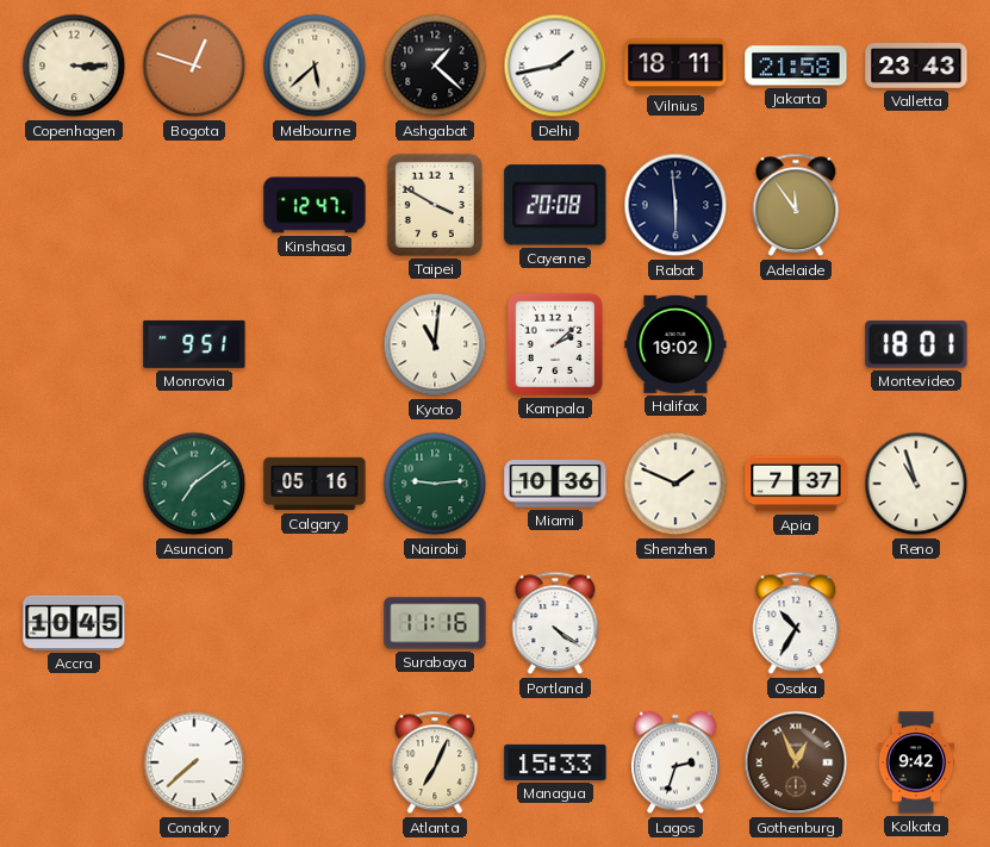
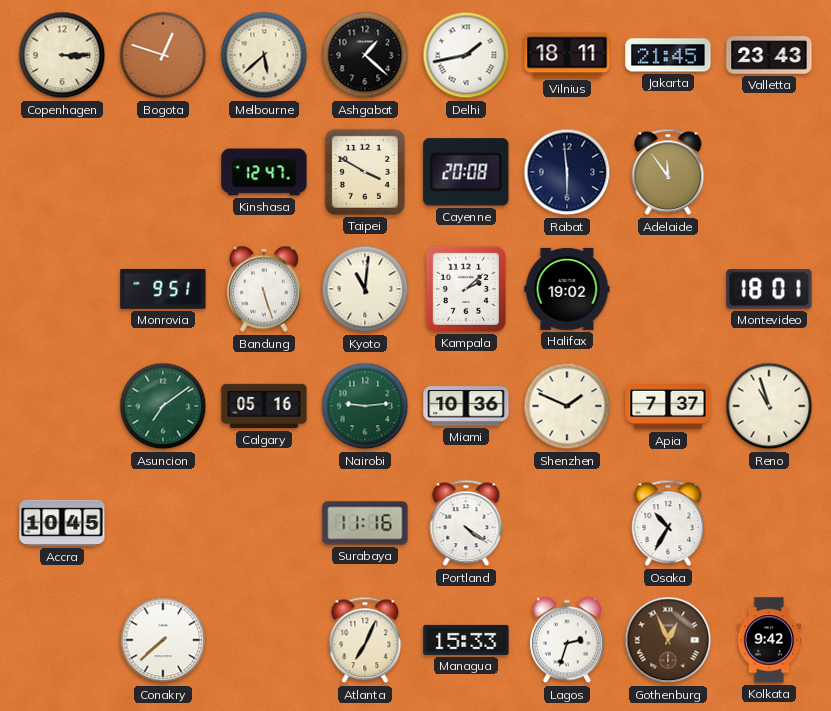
Jakarta: 21:58 -> 21:45 (668, 55)
Bandung: none -> 5:27 (264, 289)
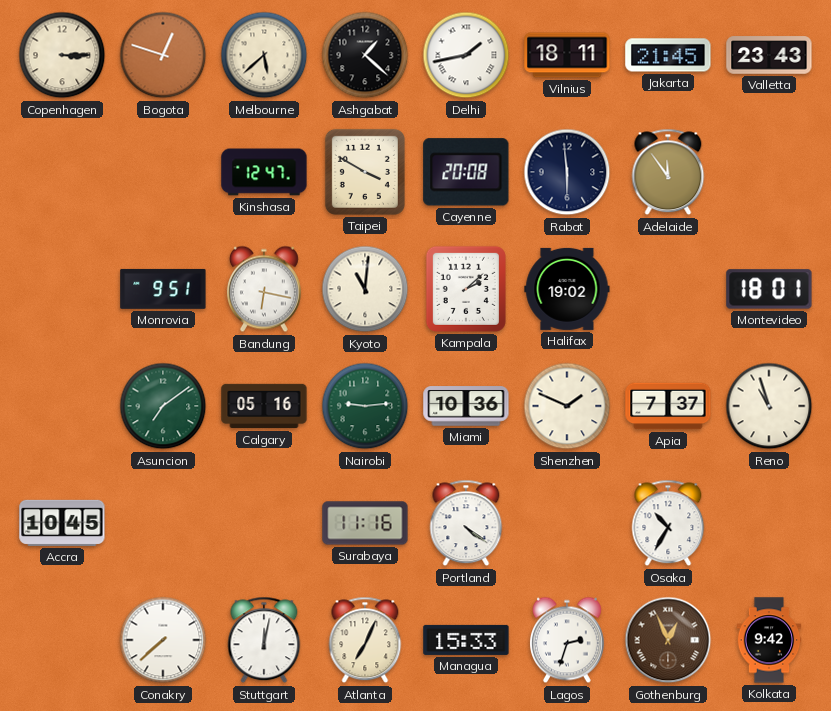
Bandung: 5:27 -> 6:17 (264, 289)
Stuttgart: none -> 12:02 (264, 640)
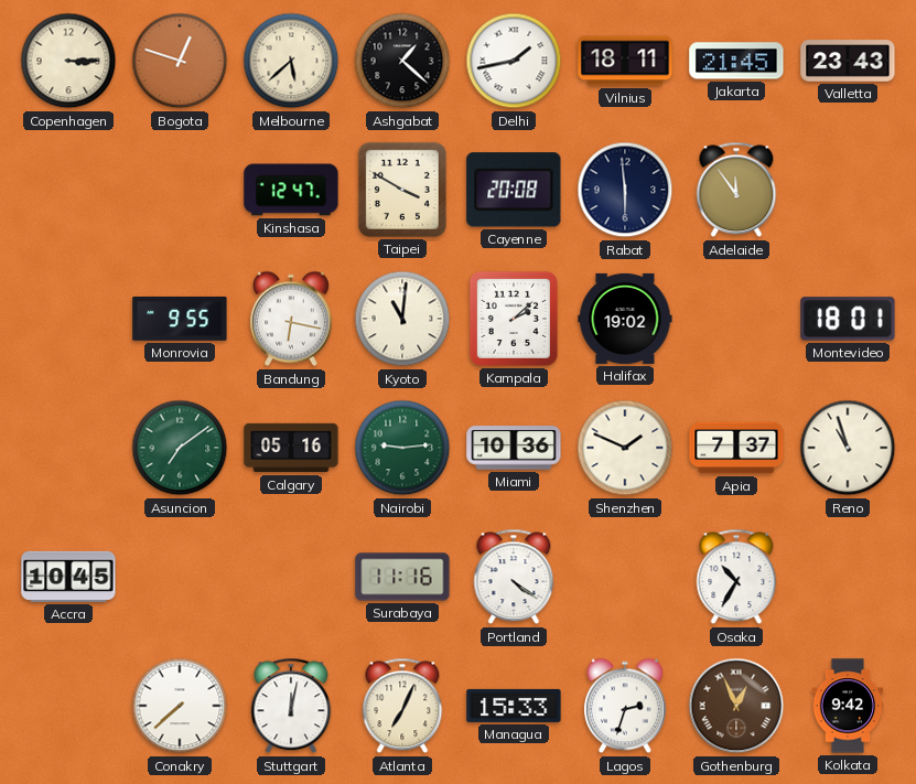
Monrovia: 9:51 -> 9:55 (180, 319)
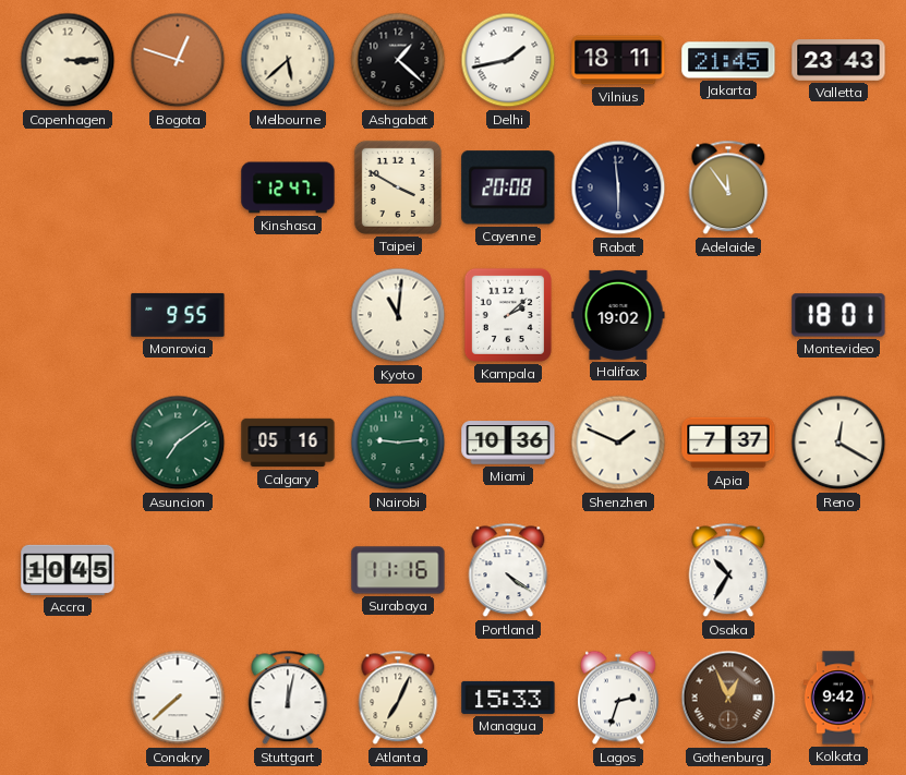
Bandung: 6:17 -> none (291, 319)
Reno: 10:57 -> 12:20 (838, 443)
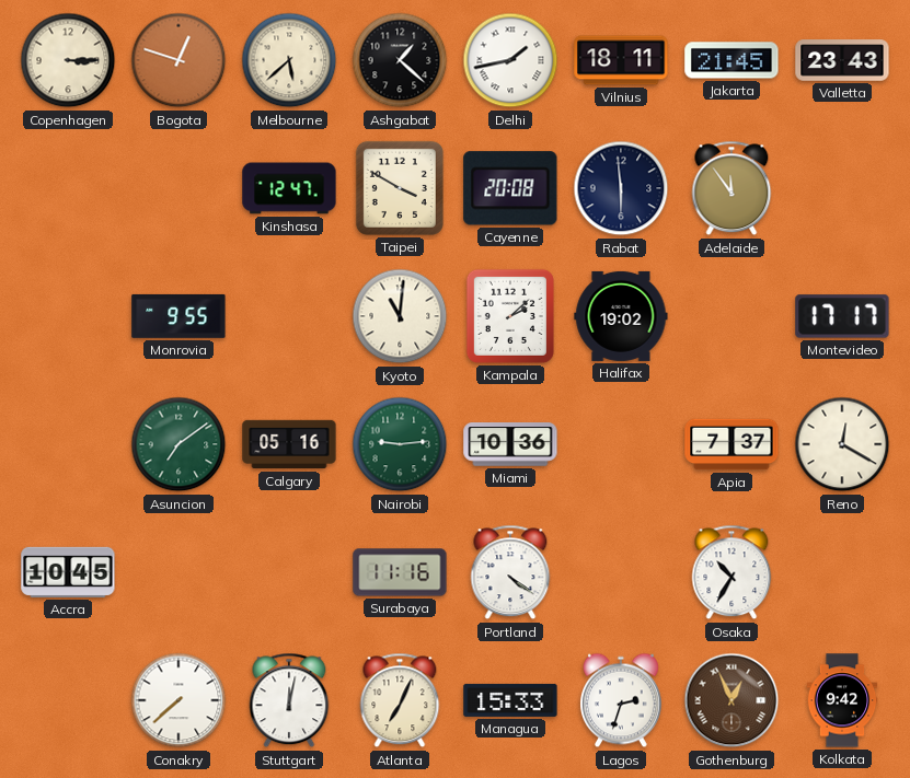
Montevideo: 18:01 -> 17:17 (842, 316)
Shenzhen: 1:49 -> none (618, 443)
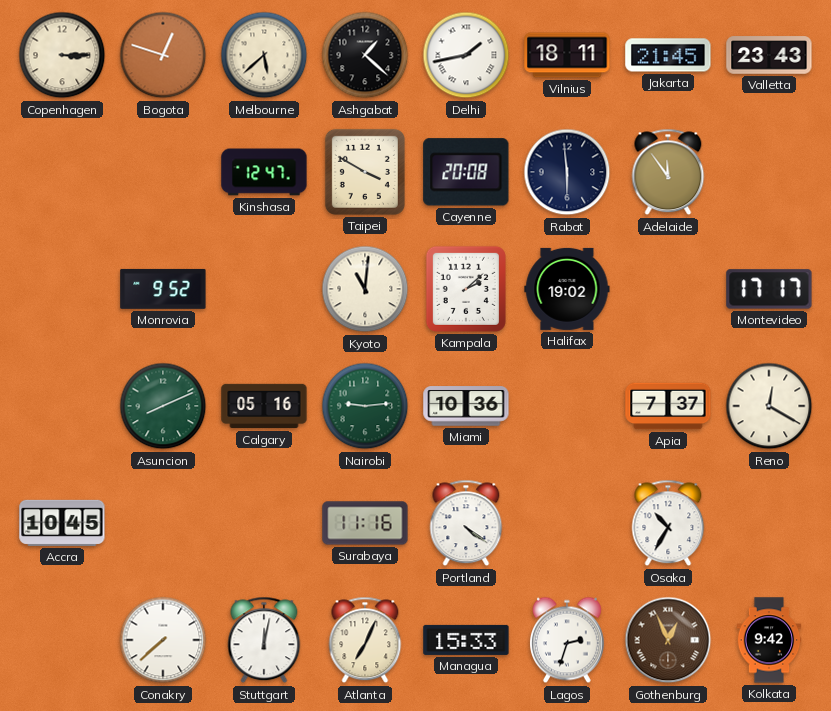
Monrovia: 9:55 -> 9:52 (163, 289)
Asuncion: 7:09 -> 8:11 (163, 406)
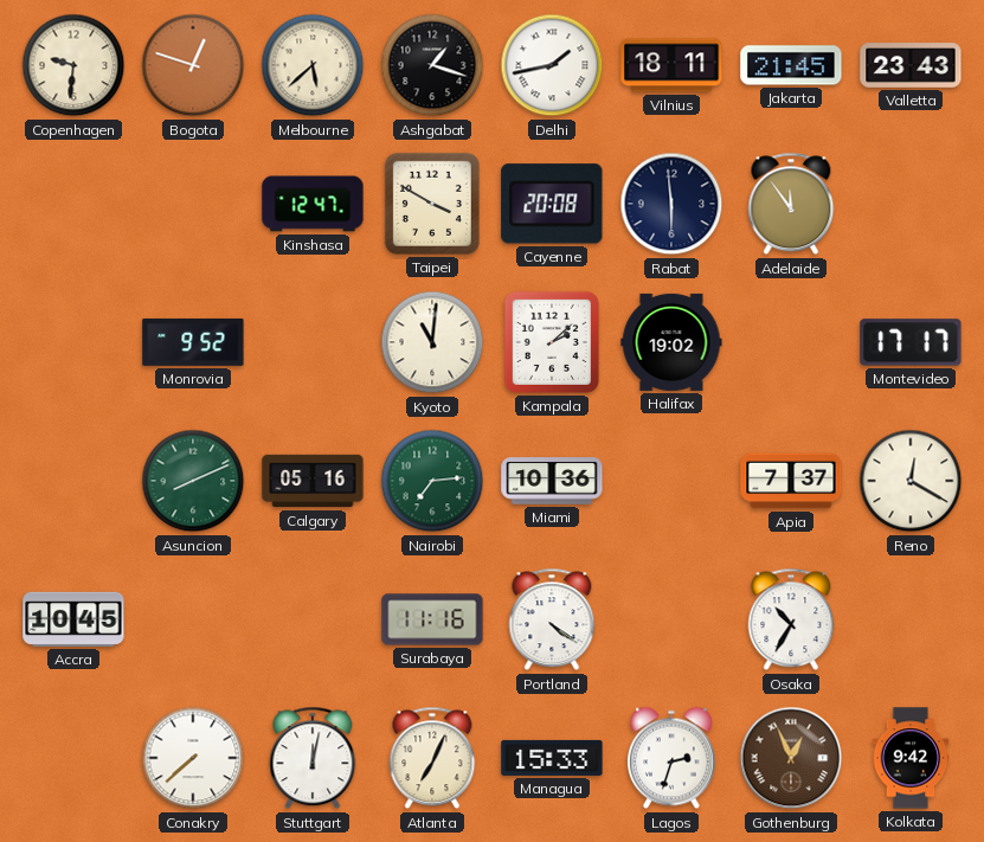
Copenhagen: 3:15 -> 9:31 (73, 65)
Ashgabat: 1:22 -> 1:18 (432, 65)
Nairobi: 9:14 -> 7:14 (432, 481)
